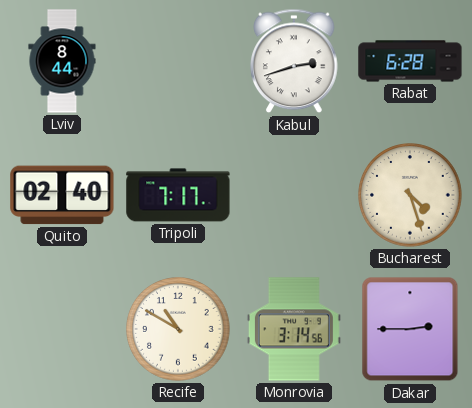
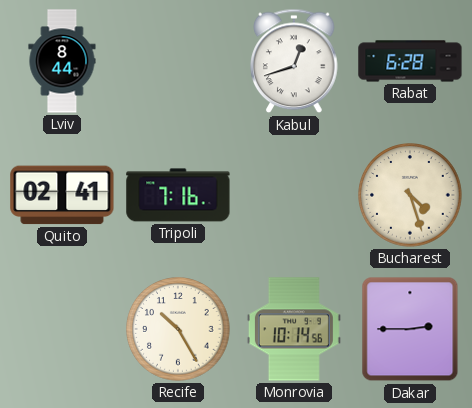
Kabul: 2:42 -> 12:42 (294, 61)
Quito: 02:40 -> 02:41 (62, 195)
Tripoli: 7:17 -> 7:16 (178, 195)
Recife: 10:50 -> 10:25 (178, 329)
Monrovia: 3:14 -> 10:14 (294, 329)
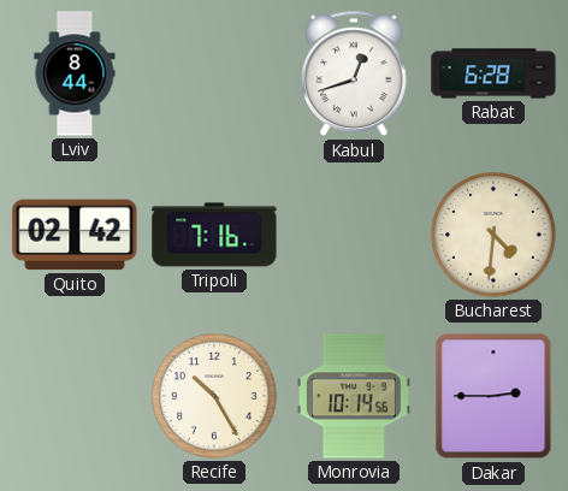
Quito: 02:41 -> 02:42 (75, 235)
Bucharest: 4:27 -> 4:31 (493, 235)
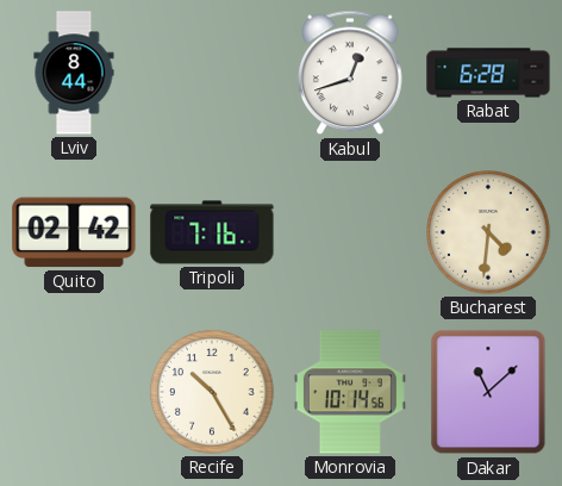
Dakar: 2:45 -> 11:08 (488, 392)
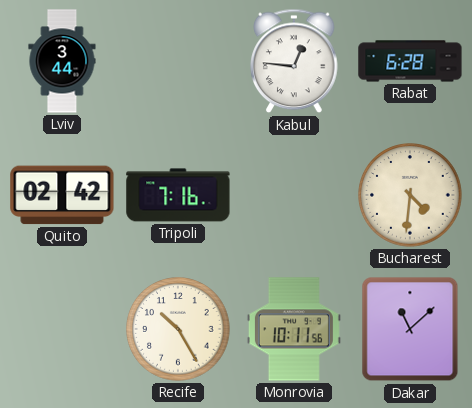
Lviv: 8:44 -> 3:44 (62, 61)
Kabul: 12:42 -> 12:46 (294, 61)
Monrovia: 10:14 -> 10:11 (294, 329)
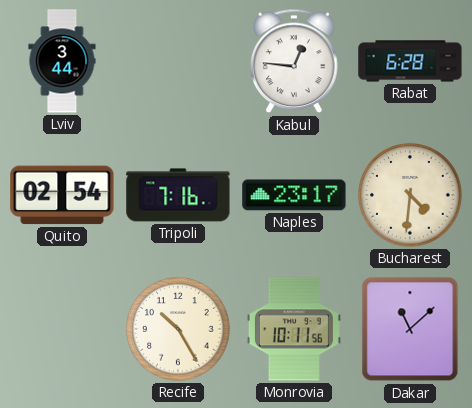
Quito: 02:42 -> 02:54 (62, 195)
Naples: none -> 23:17 (294, 195)
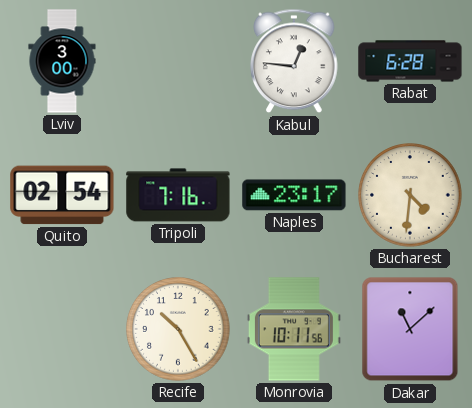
Lviv: 3:44 -> 3:00 (62, 61)
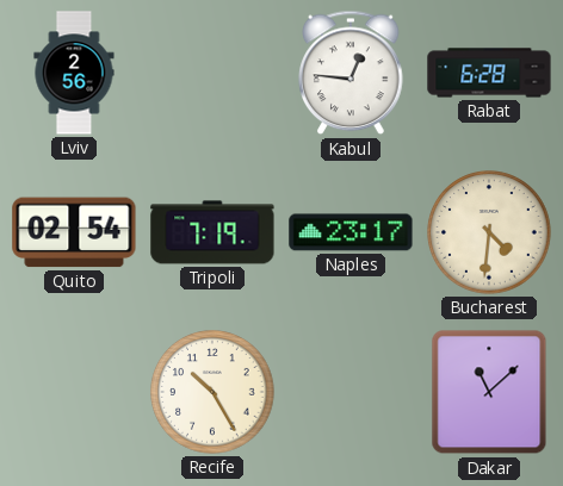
Lviv: 3:00 -> 2:56 (74, 73)
Tripoli: 7:16 -> 7:19 (212, 232)
Monrovia: 10:11 -> none (294, 329)
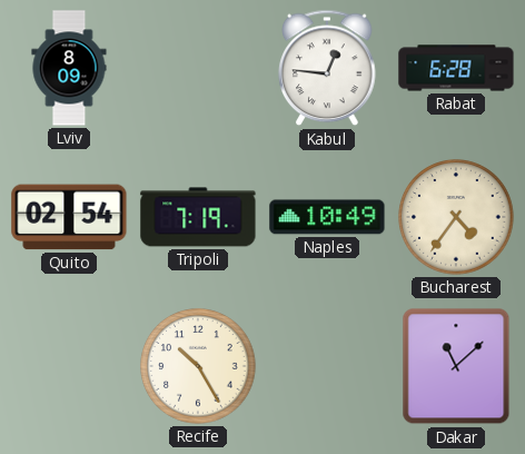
Lviv: 2:56 -> 8:09 (69, 68)
Naples: 23:17 -> 10:49 (327, 217)
Bucharest: 4:31 -> 4:36 (456, 217)
